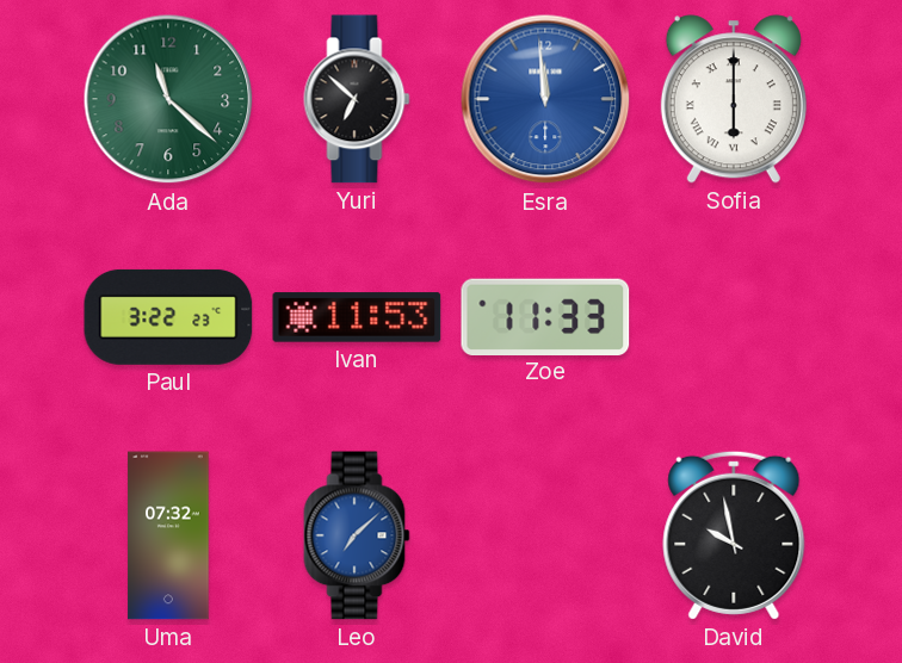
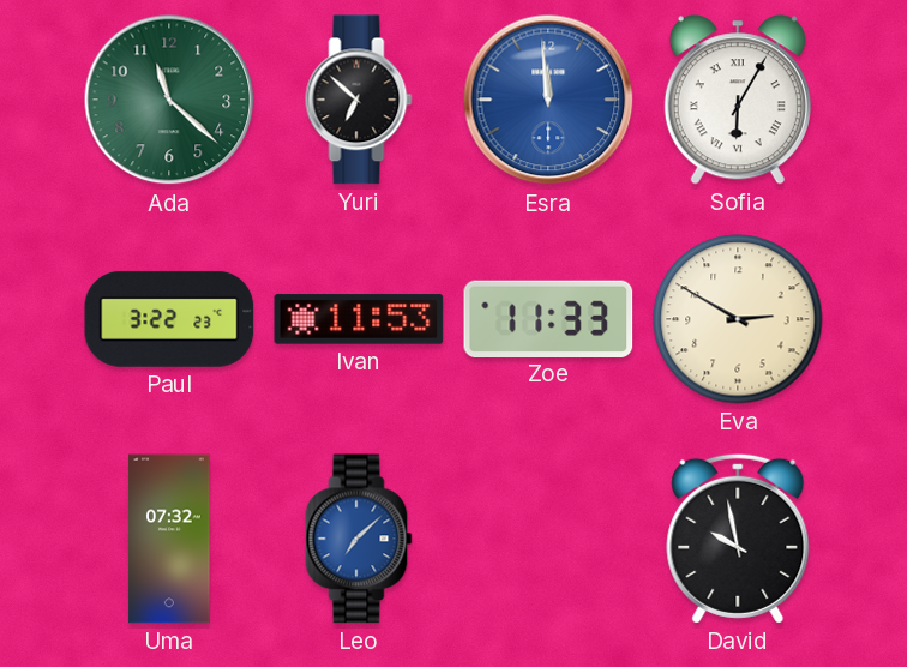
Sofia: 6:00 -> 6:05 (738, 100)
Eva: none -> 2:50 (738, 319)
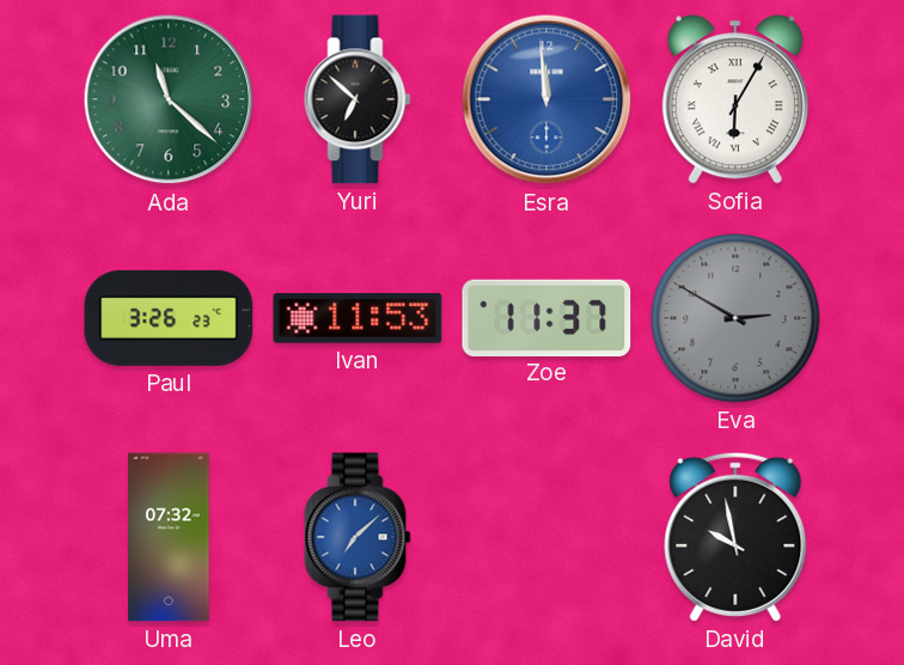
Paul: 3:22 -> 3:26 (169, 318)
Zoe: 11:33 -> 11:37 (546, 317)
Eva dial: cream -> grey (735, 318)
